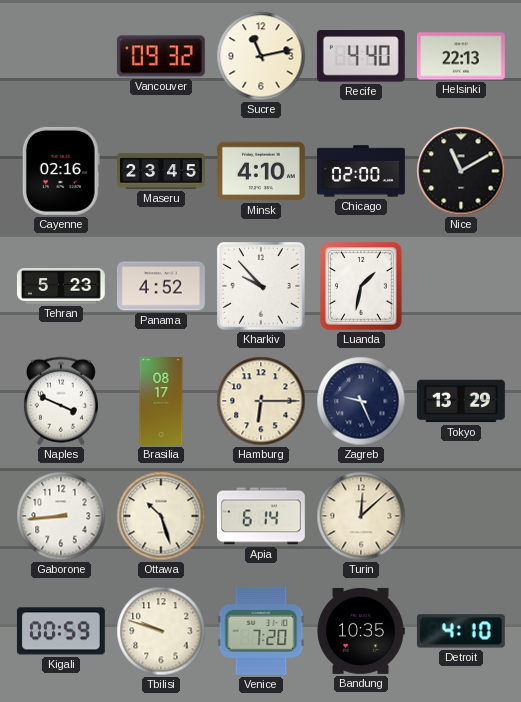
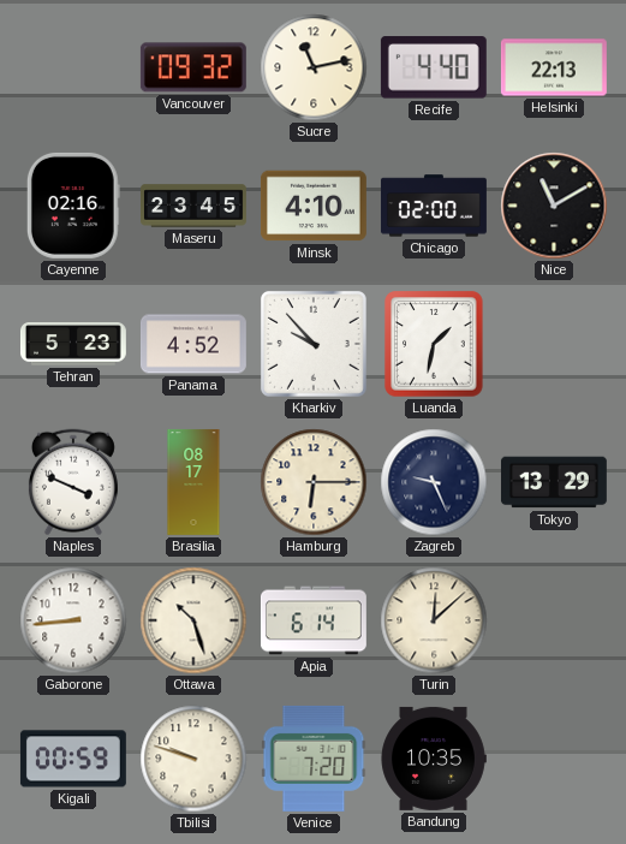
Detroit: 4:10 -> none (461, 631)
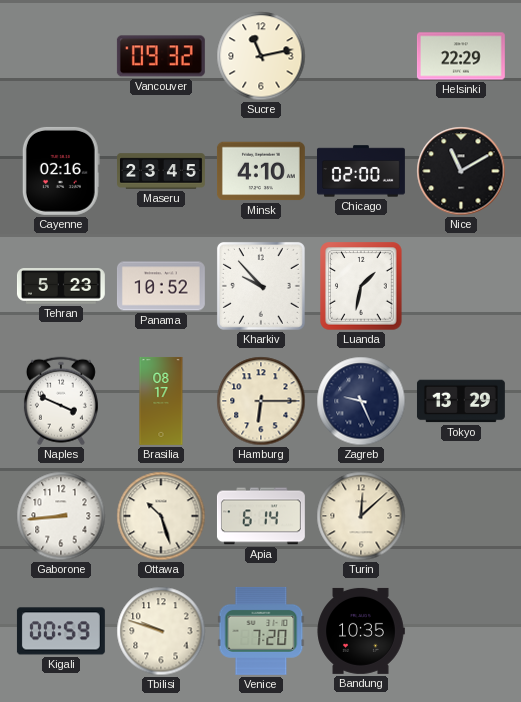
Recife: 4:40 -> none (434, 67)
Helsinki: 22:13 -> 22:29 (461, 56)
Panama: 4:52 -> 10:52 (161, 286)
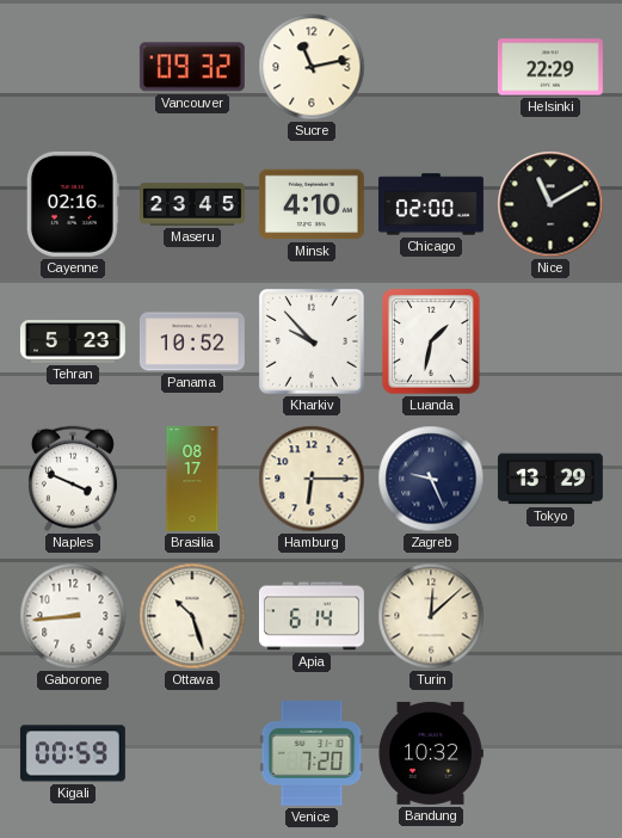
Tbilisi: 9:48 -> none (161, 631)
Bandung: 10:35 -> 10:32 (431, 753)
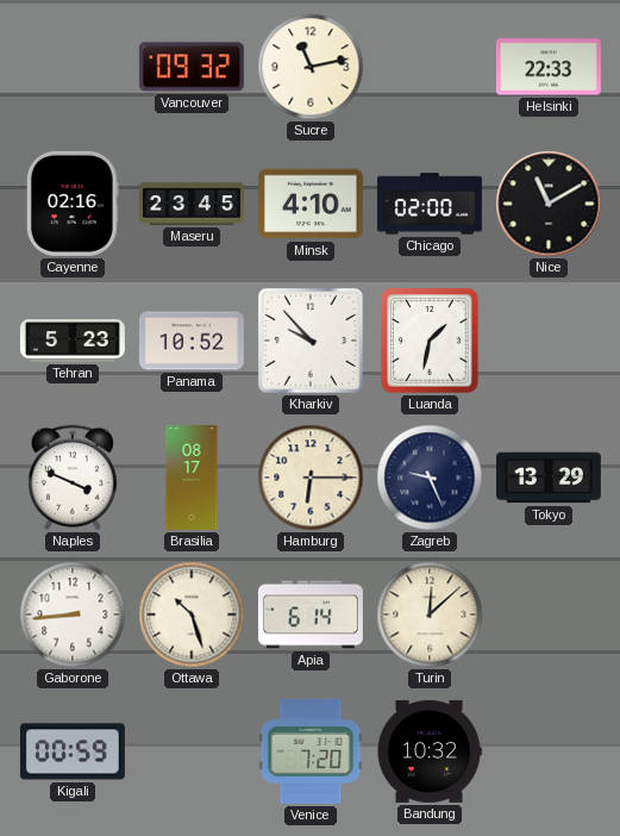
Helsinki: 22:29 -> 22:33 (549, 67)
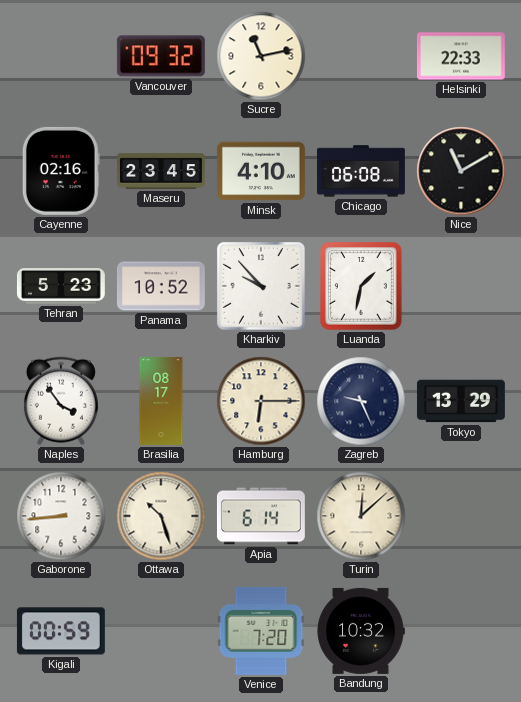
Chicago: 02:00 -> 06:08 (361, 171)
Naples: 3:49 -> 3:54 (61, 401)
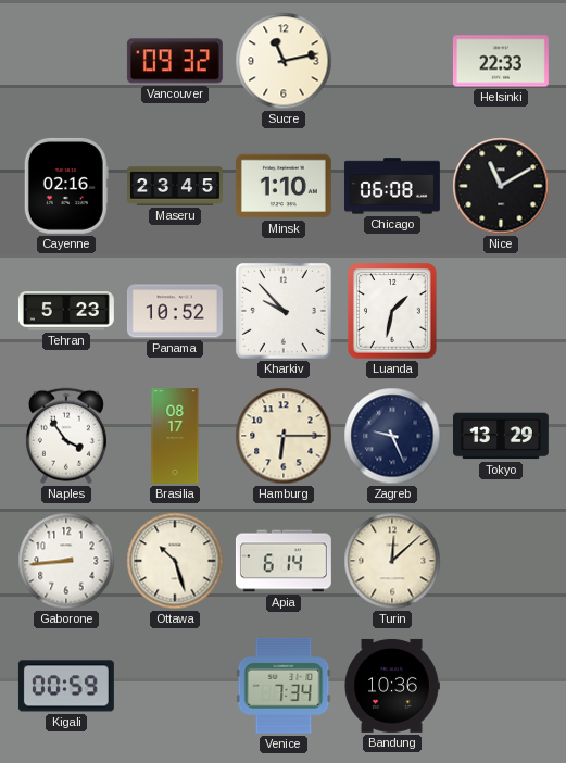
Minsk: 4:10 -> 1:10 (284, 186)
Venice: 7:20 -> 7:34 (284, 686)
Bandung: 10:32 -> 10:36 (392, 686)
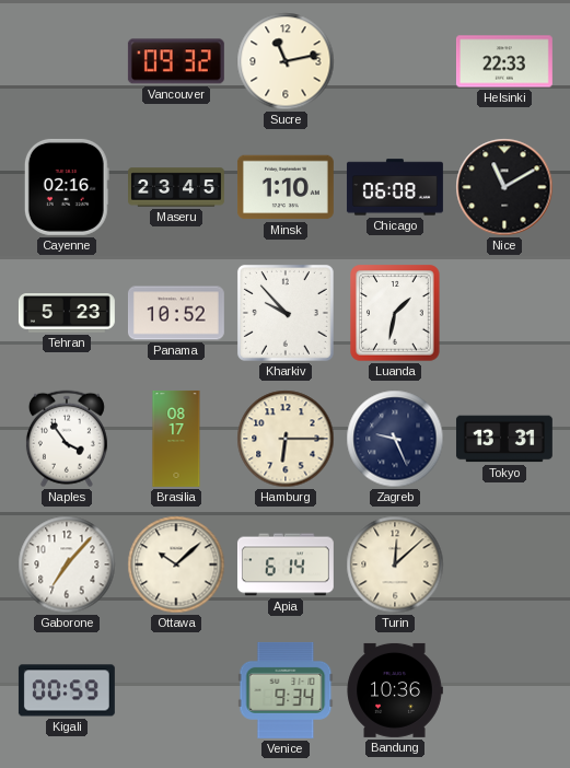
Tokyo: 13:29 -> 13:31 (504, 439)
Gaborone: 8:44 -> 7:07 (67, 565)
Ottawa: 10:27 -> 10:08 (176, 565)
Venice: 7:34 -> 9:34 (286, 690)
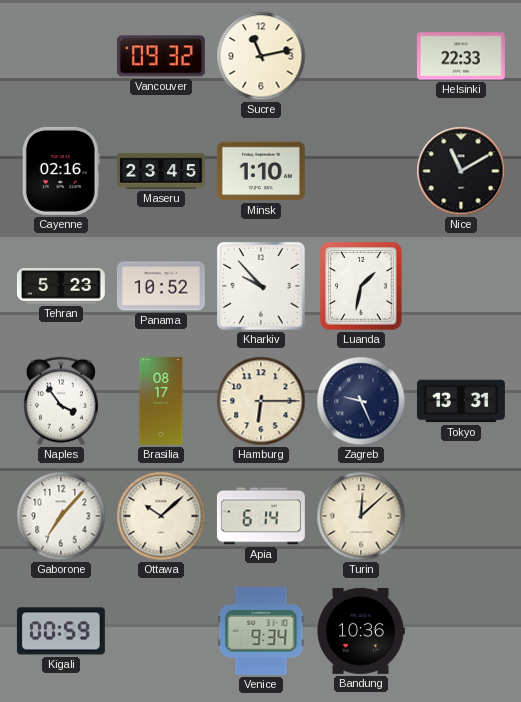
Chicago: 06:08 -> none (395, 187)
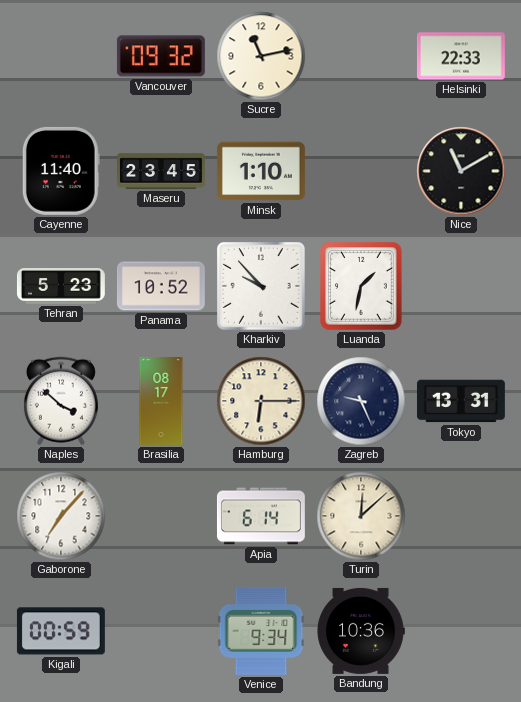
Cayenne: 02:16 -> 11:40 (61, 171)
Naples: 3:54 -> 3:52 (61, 401)
Ottawa: 10:08 -> none (161, 516)
